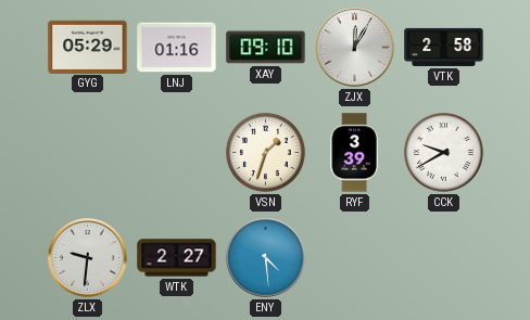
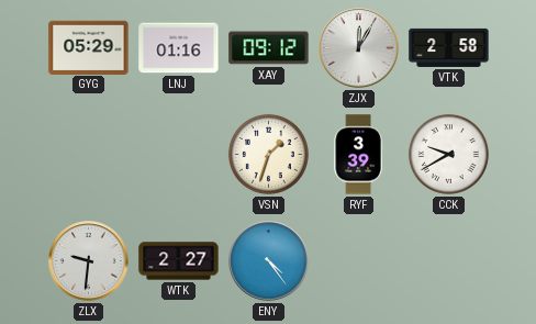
XAY: 09:10 -> 09:12 (269, 48)
ENY: 4:29 -> 4:24 (269, 261)
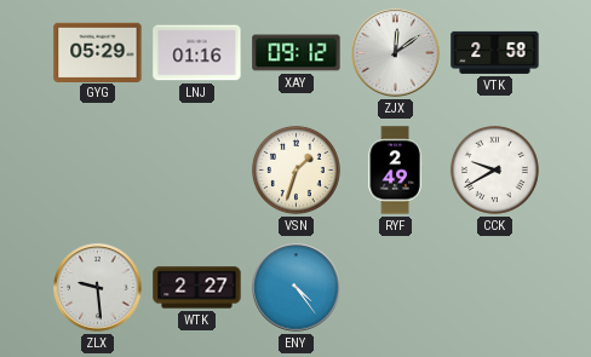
ZJX: 12:05 -> 12:09 (396, 53)
RYF: 3:39 -> 2:49 (395, 171)
ZLX: 9:31 -> 9:29 (98, 288)
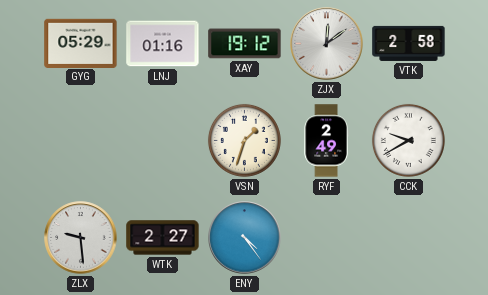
XAY: 09:12 -> 19:12 (245, 44)
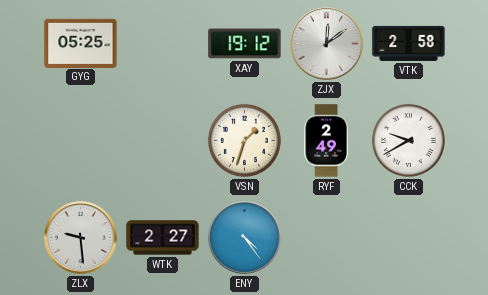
GYG: 05:29 -> 05:25 (81, 43)
LNJ: 01:16 -> none (163, 44)
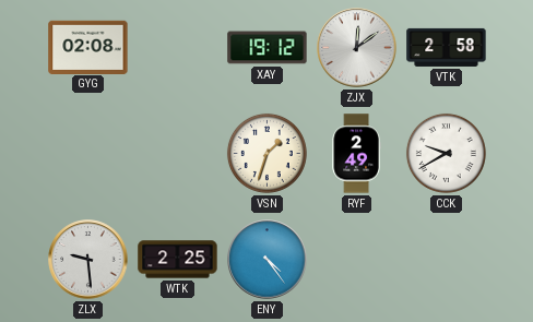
GYG: 05:25 -> 02:08 (88, 47)
WTK: 2:27 -> 2:25 (178, 260)
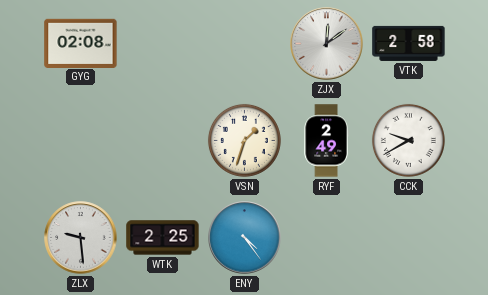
XAY: 19:12 -> none (268, 48)
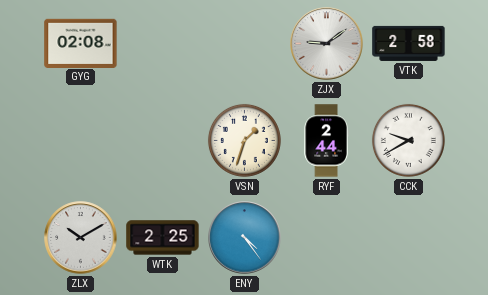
ZJX: 12:09 -> 9:09 (327, 44)
RYF: 2:49 -> 2:44 (326, 141)
ZLX: 9:29 -> 10:10 (81, 238)
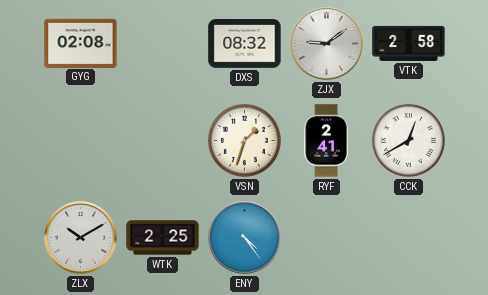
DXS: none -> 08:32 (245, 44)
RYF: 2:44 -> 2:41 (326, 141)
CCK: 9:40 -> 12:40 (408, 140)
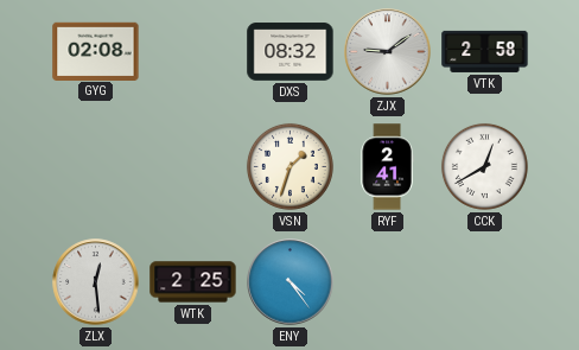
ZLX: 10:10 -> 12:29 (96, 282)
